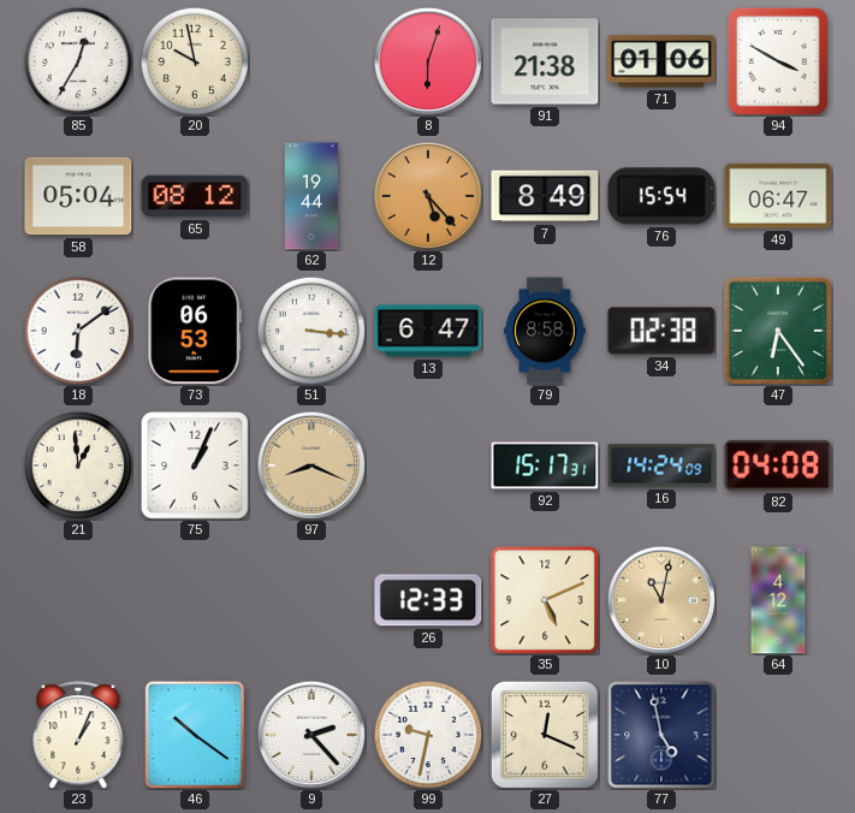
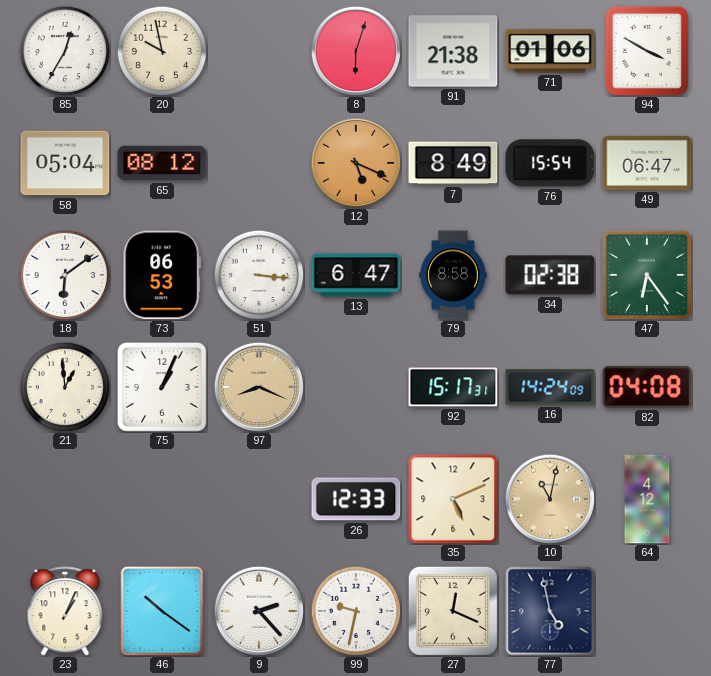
62: 19:44 -> none (311, 196)
12: 5:23 -> 5:19 (356, 163)
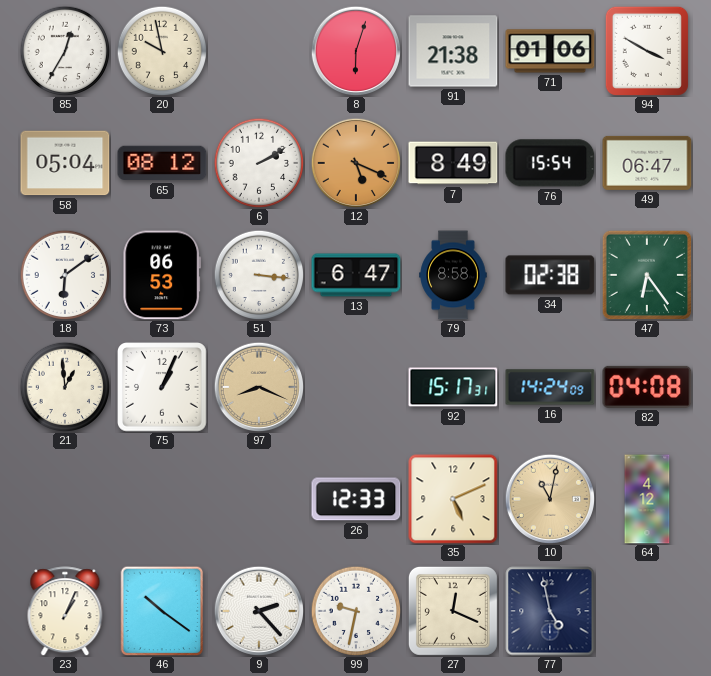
6: none -> 2:10 (259, 163)
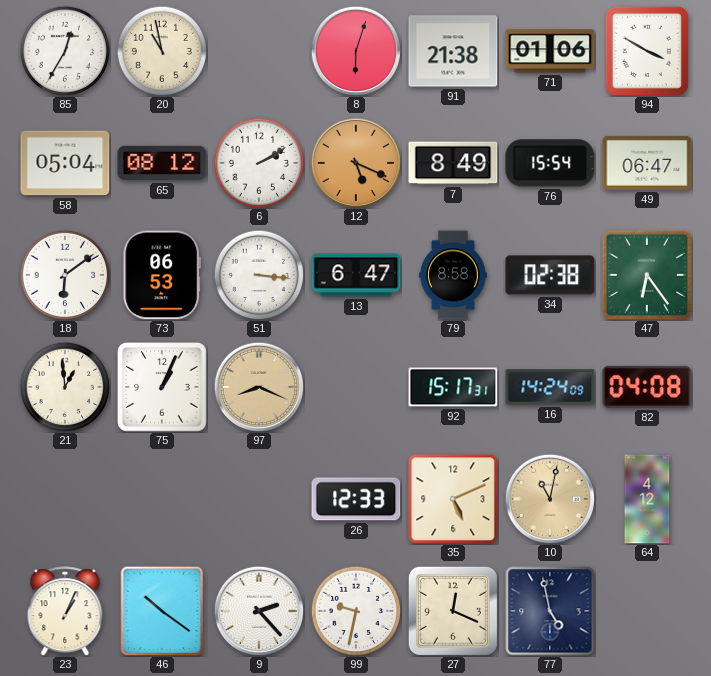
20: 9:58 -> 10:58 (162, 51)
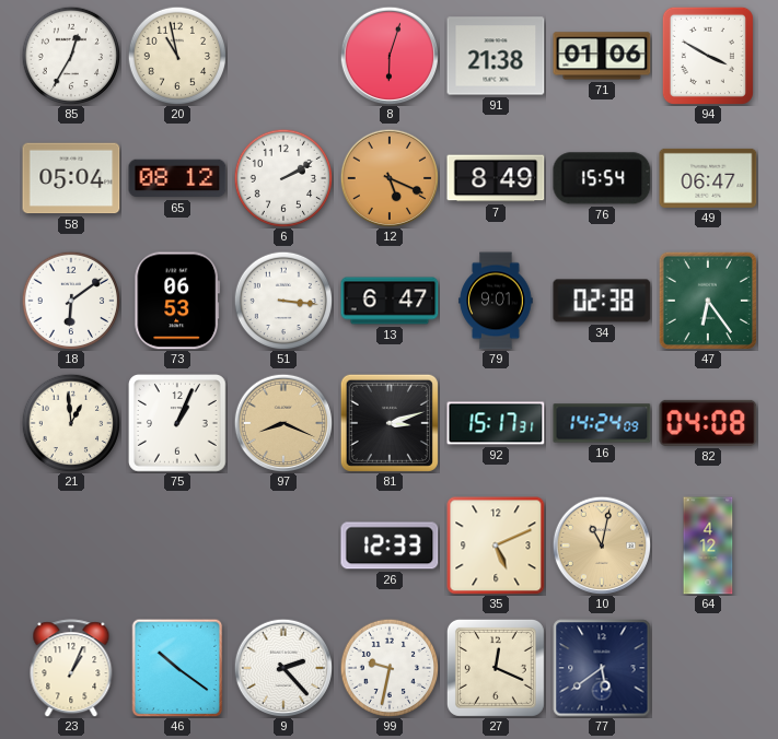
79: 8:58 -> 9:01 (496, 301)
81: none -> 3:12 (390, 423)
77: 4:58 -> 5:39 (602, 668)
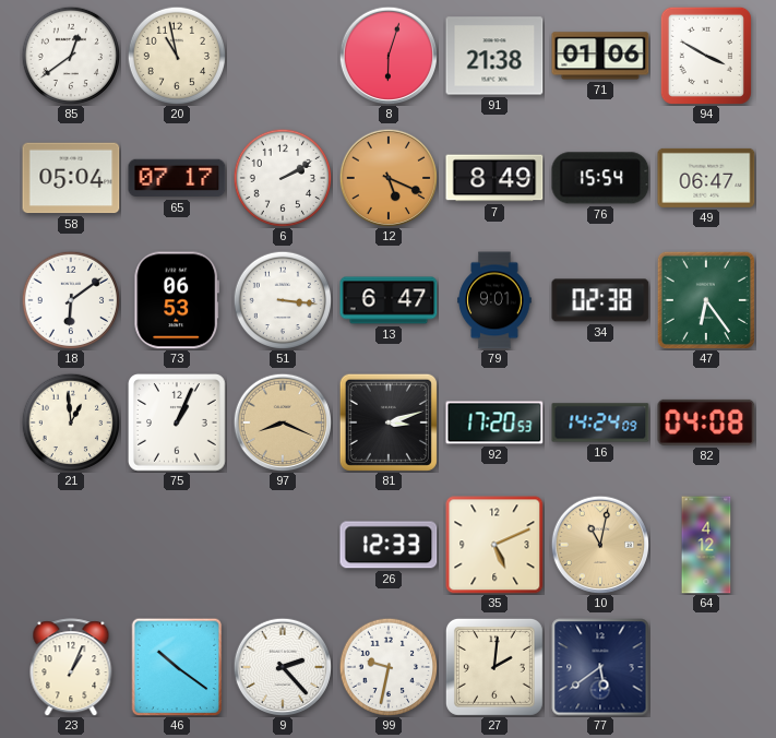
85: 12:35 -> 12:39 (71, 56)
65: 08:12 -> 07:17 (177, 178)
92: 15:17 -> 17:20 (494, 422)
27: 12:19 -> 2:01 (494, 667)
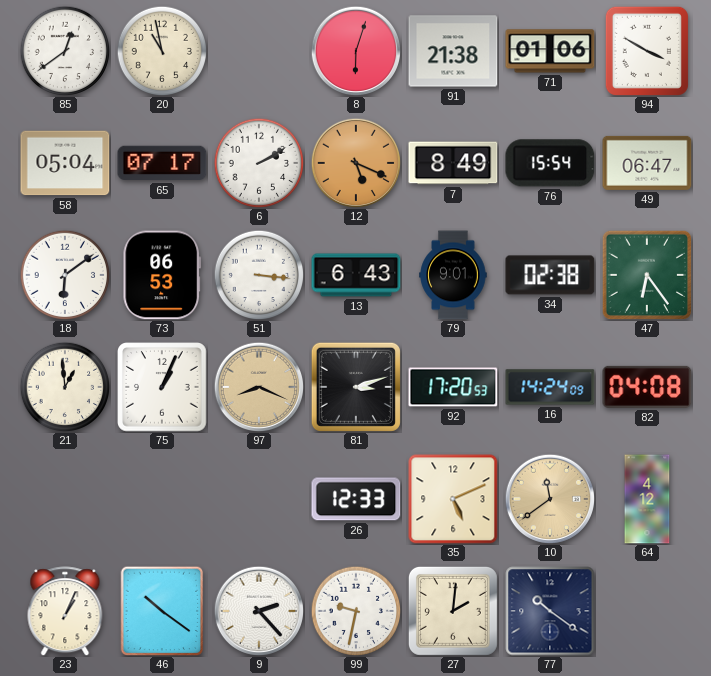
13: 6:47 -> 6:43 (356, 275)
10: 11:02 -> 11:39 (550, 499)
77: 5:39 -> 10:21 (550, 611)
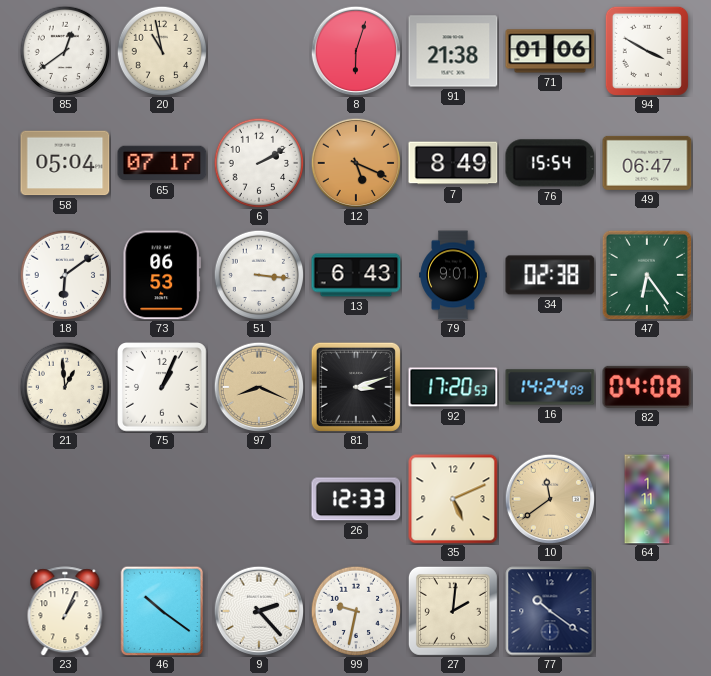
64: 4:12 -> 1:11 (647, 499)
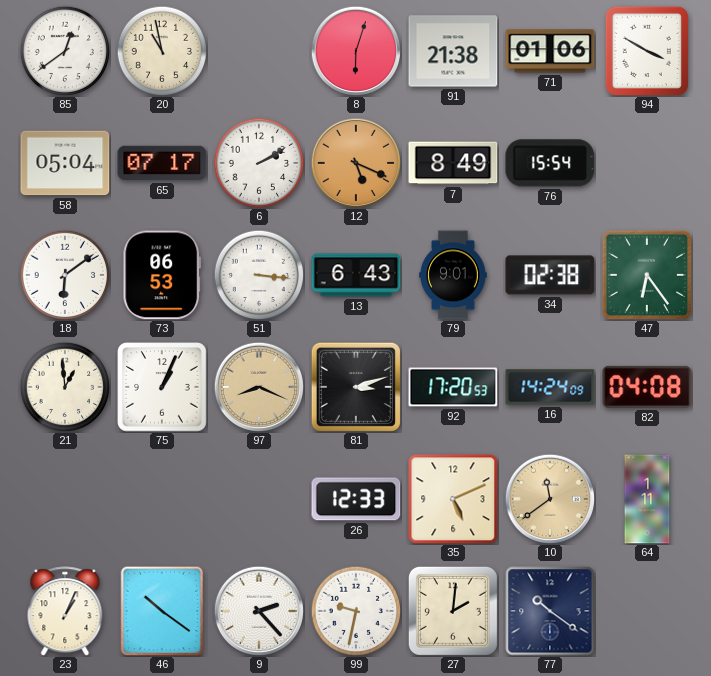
49: 06:47 -> none (647, 163)
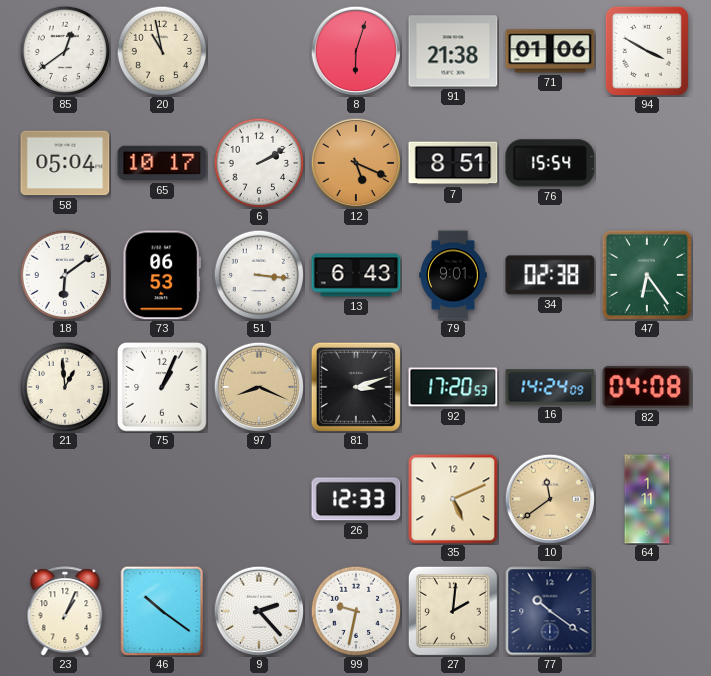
65: 07:17 -> 10:17 (162, 163)
7: 8:49 -> 8:51 (453, 163)
